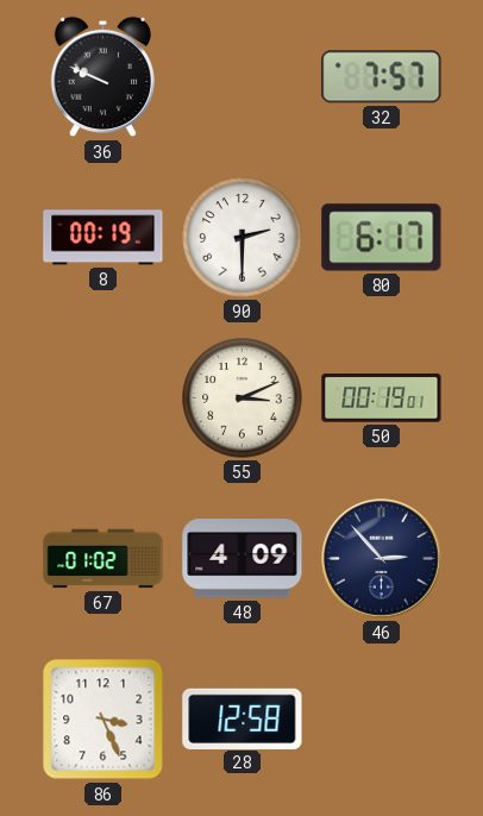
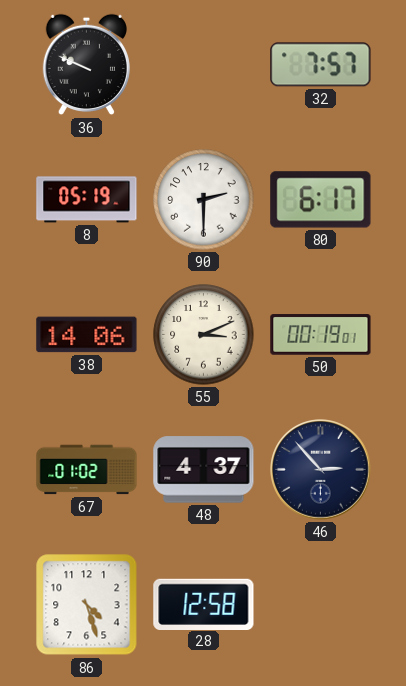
8: 00:19 -> 05:19 (87, 200)
38: none -> 14:06 (87, 335)
48: 4:09 -> 4:37 (204, 470)
86: 3:26 -> 4:27 (87, 605)
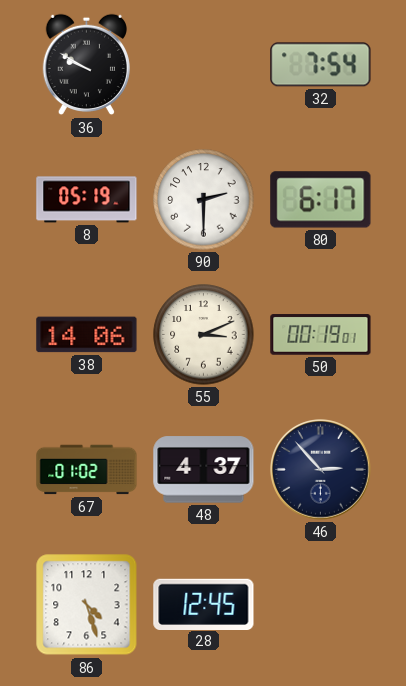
36: 9:49 -> 9:50 (86, 65)
32: 7:57 -> 7:54 (321, 65)
28: 12:58 -> 12:45 (204, 604)
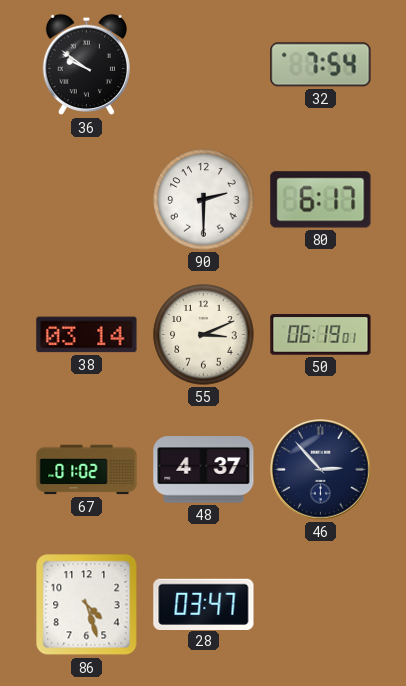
36: 9:50 -> 9:51 (86, 65)
8: 05:19 -> none (87, 200)
38: 14:06 -> 03:14 (87, 335)
50: 00:19 -> 06:19 (321, 335)
28: 12:45 -> 03:47 (204, 604)
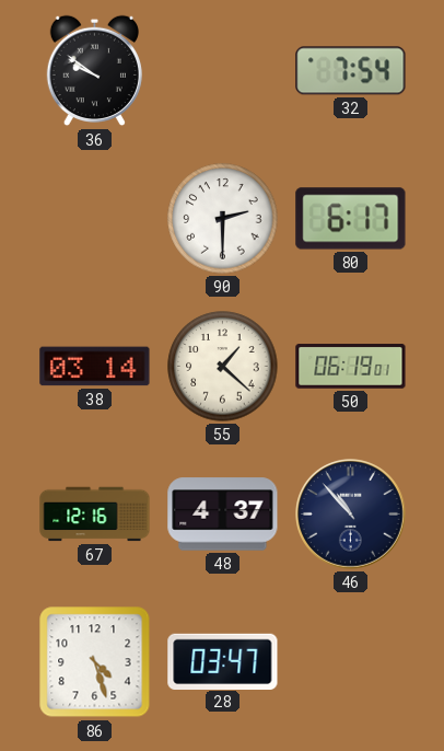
55: 3:11 -> 1:22 (223, 367)
67: 01:02 -> 12:16 (95, 515)
46: 2:53 -> 10:53 (351, 515)
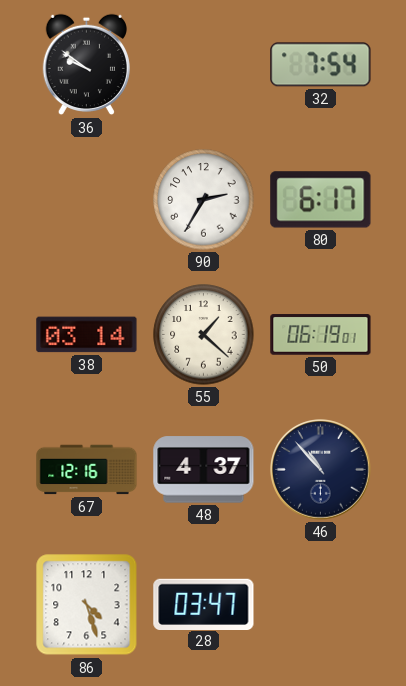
90: 2:30 -> 2:35 (204, 200)
